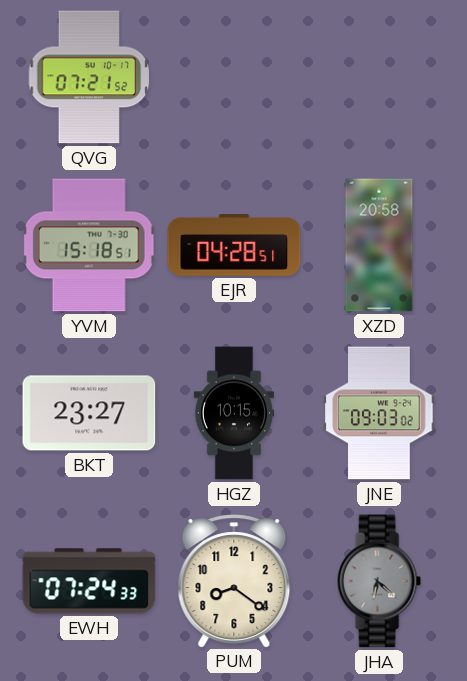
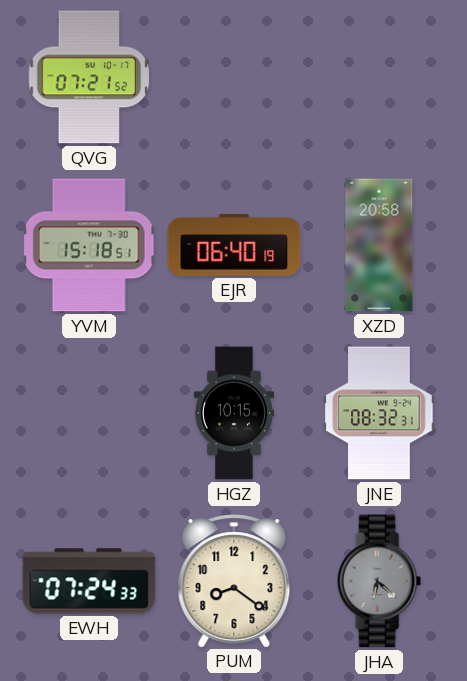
EJR: 04:28 -> 06:40 (234, 245)
BKT: 23:27 -> none (89, 413)
JNE: 09:03 -> 08:32 (379, 413)
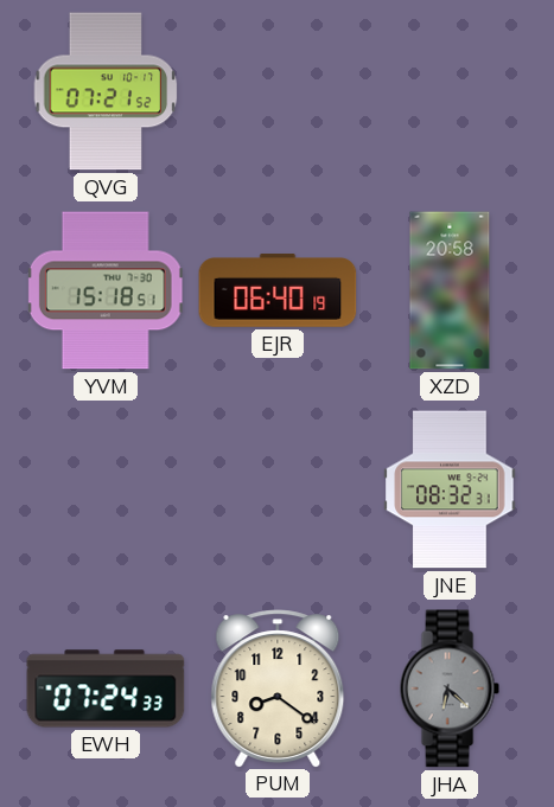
HGZ: 10:15 -> none (234, 413)
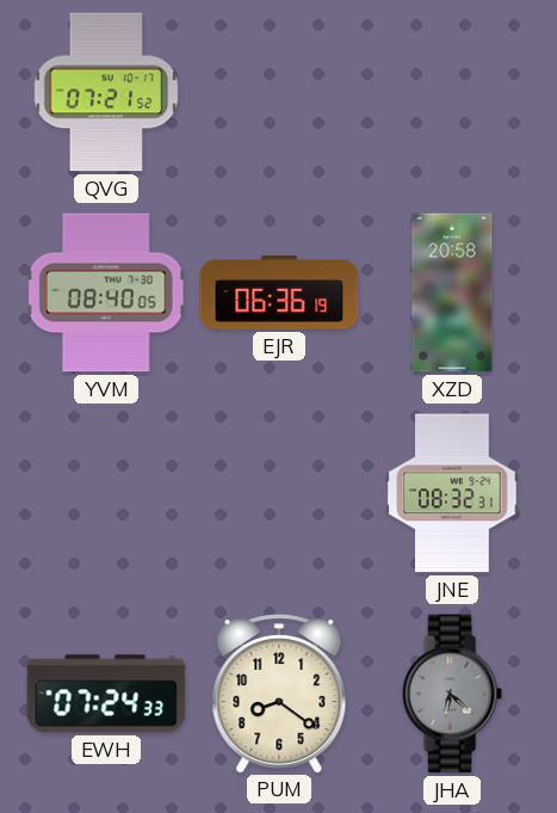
YVM: 15:18 -> 08:40 (106, 292)
EJR: 06:40 -> 06:36 (279, 292)
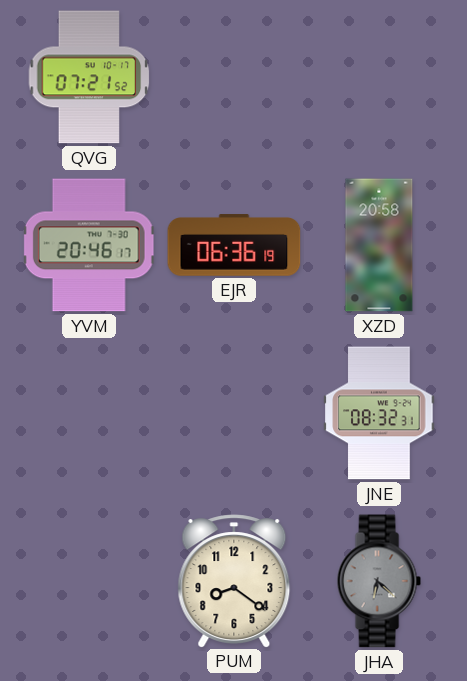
YVM: 08:40 -> 20:46 (89, 245)
EWH: 07:24 -> none (106, 694)
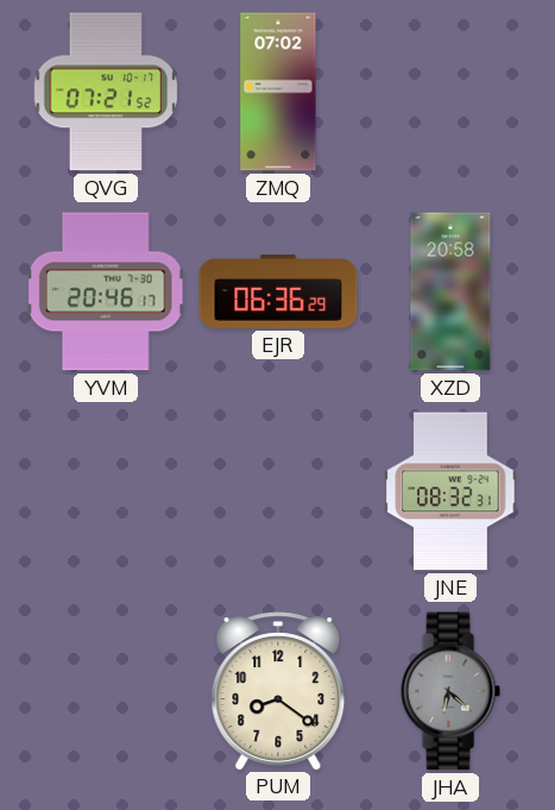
ZMQ: none -> 07:02 (278, 92)
EJR: 06:36:19 -> 06:36:29 (278, 291)
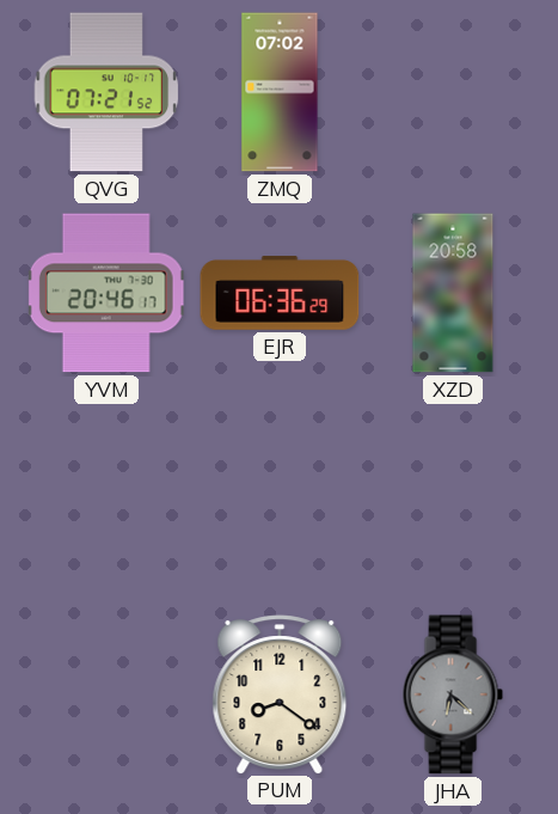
JNE: 08:32 -> none (450, 491)
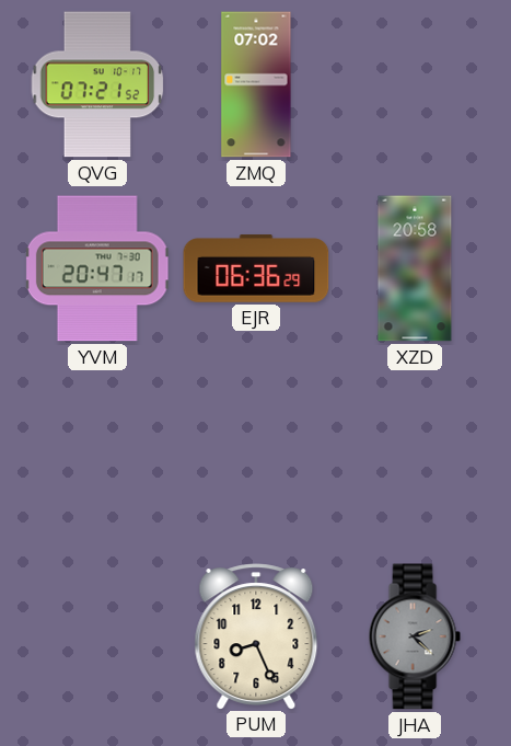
YVM: 20:46 -> 20:47 (97, 268)
PUM: 8:21 -> 8:26 (256, 636)
JHA: 6:22 -> 2:22 (415, 636)
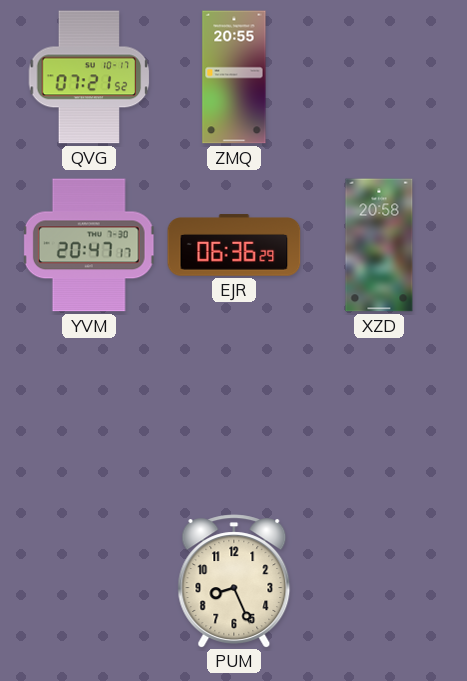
ZMQ: 07:02 -> 20:55 (234, 77)
JHA: 2:22 -> none (415, 636)
